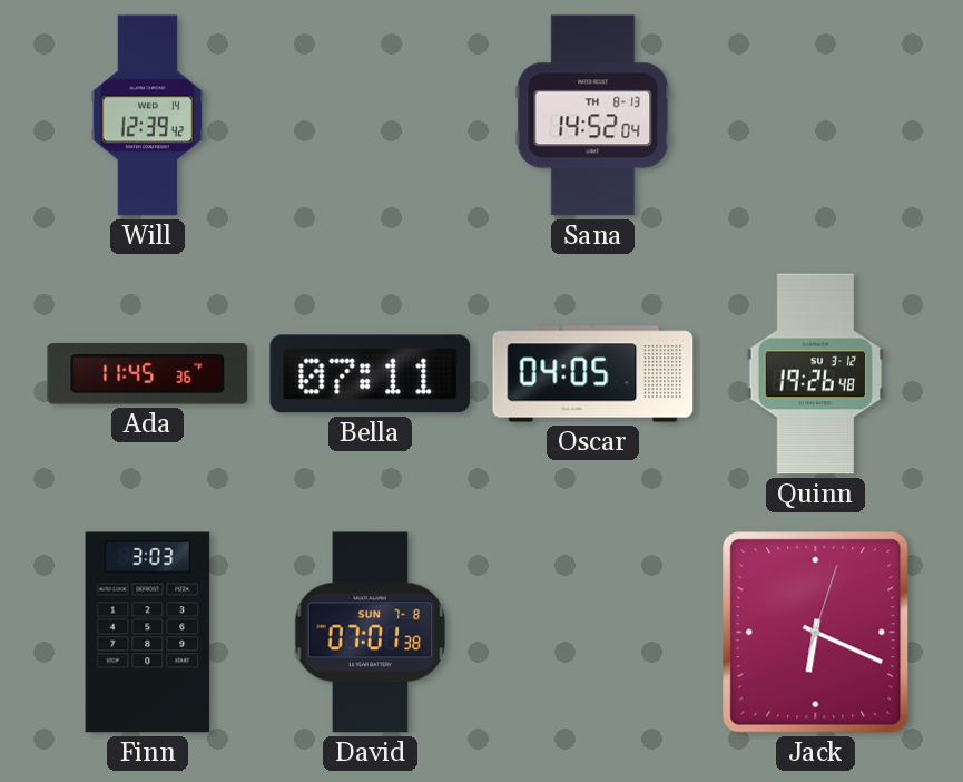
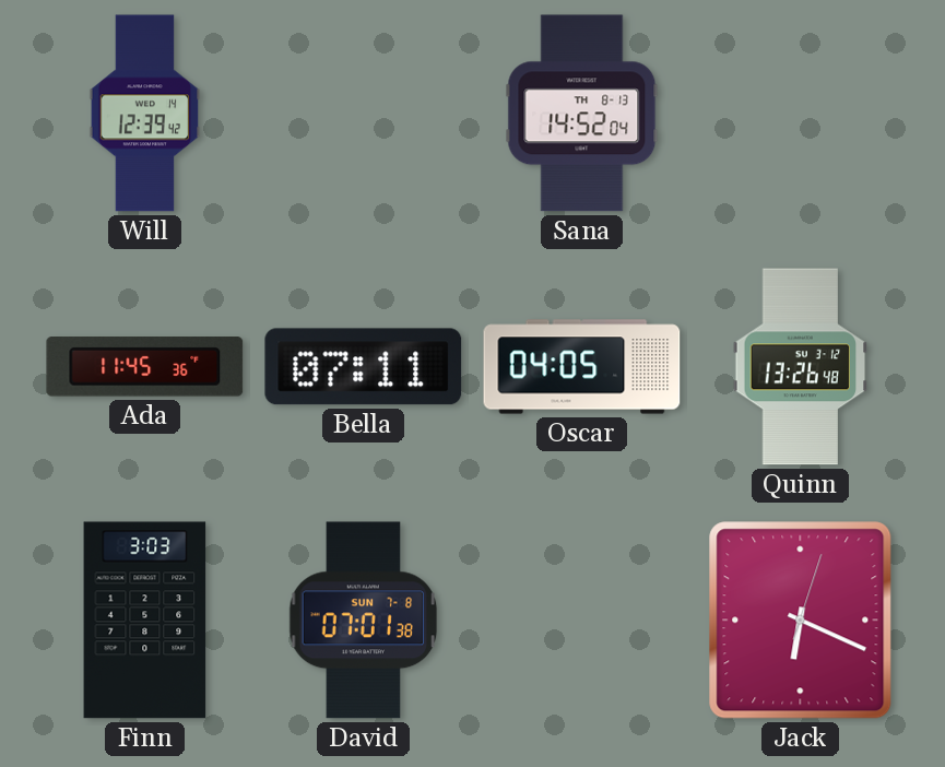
Quinn: 19:26 -> 13:26 (801, 367)
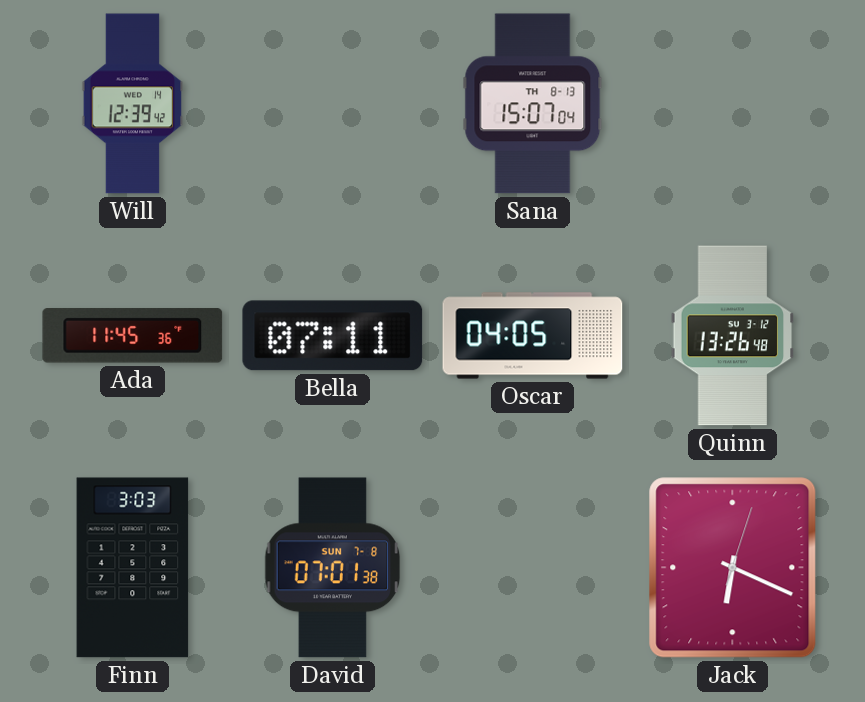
Sana: 14:52 -> 15:07 (533, 104)
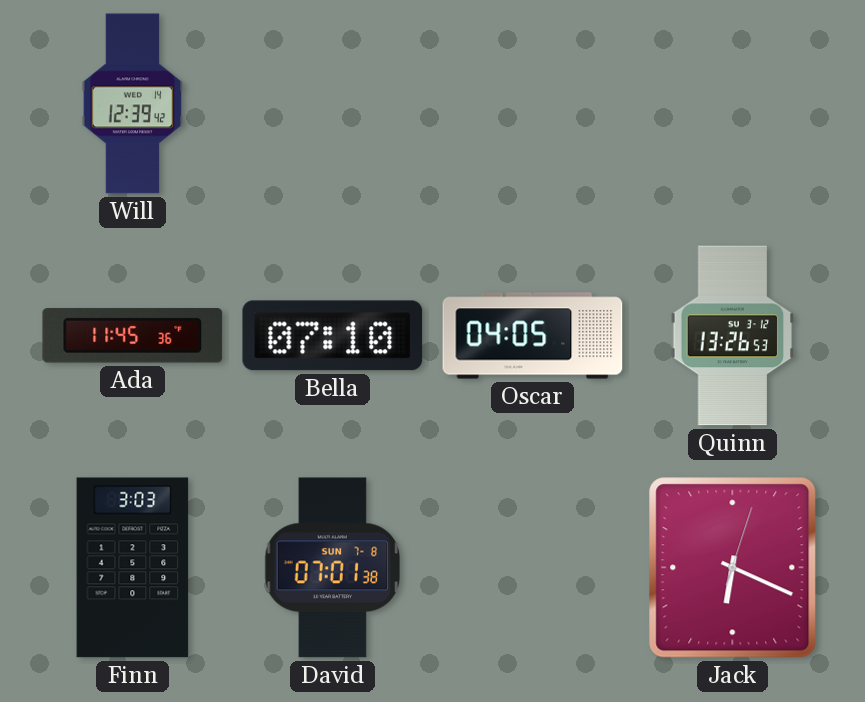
Sana: 15:07 -> none (533, 104)
Bella: 07:11 -> 07:10 (333, 336)
Quinn: 13:26:48 -> 13:26:53 (733, 336)
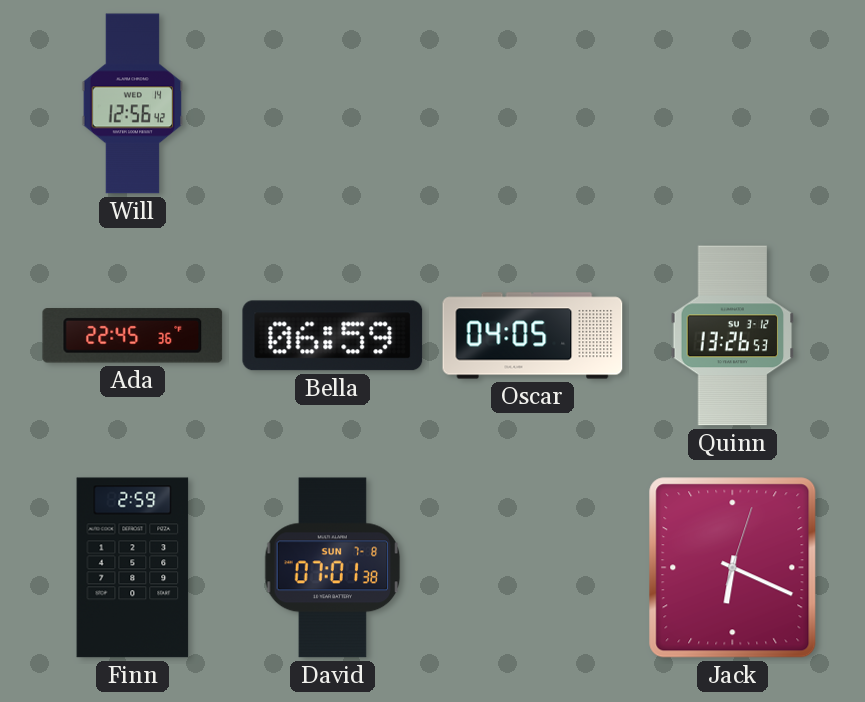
Will: 12:39 -> 12:56 (133, 104)
Ada: 11:45 -> 22:45 (133, 336)
Bella: 07:10 -> 06:59 (333, 336)
Finn: 3:03 -> 2:59 (133, 568)
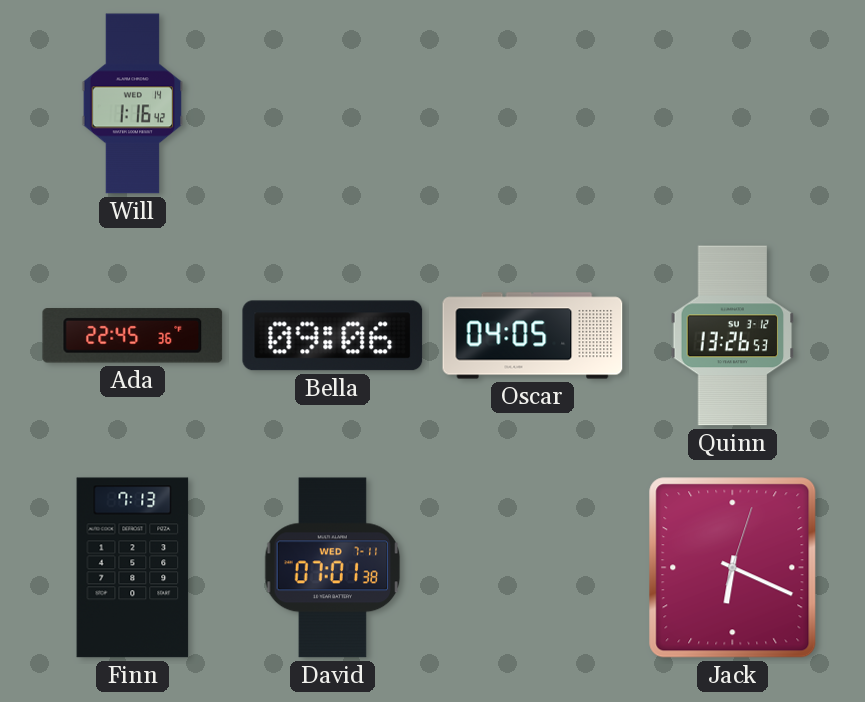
Will: 12:56 -> 1:16 (133, 104)
Bella: 06:59 -> 09:06 (333, 336)
Finn: 2:59 -> 7:13 (133, 568)
David date: SUN 7-8 -> WED 7-11 (333, 568)
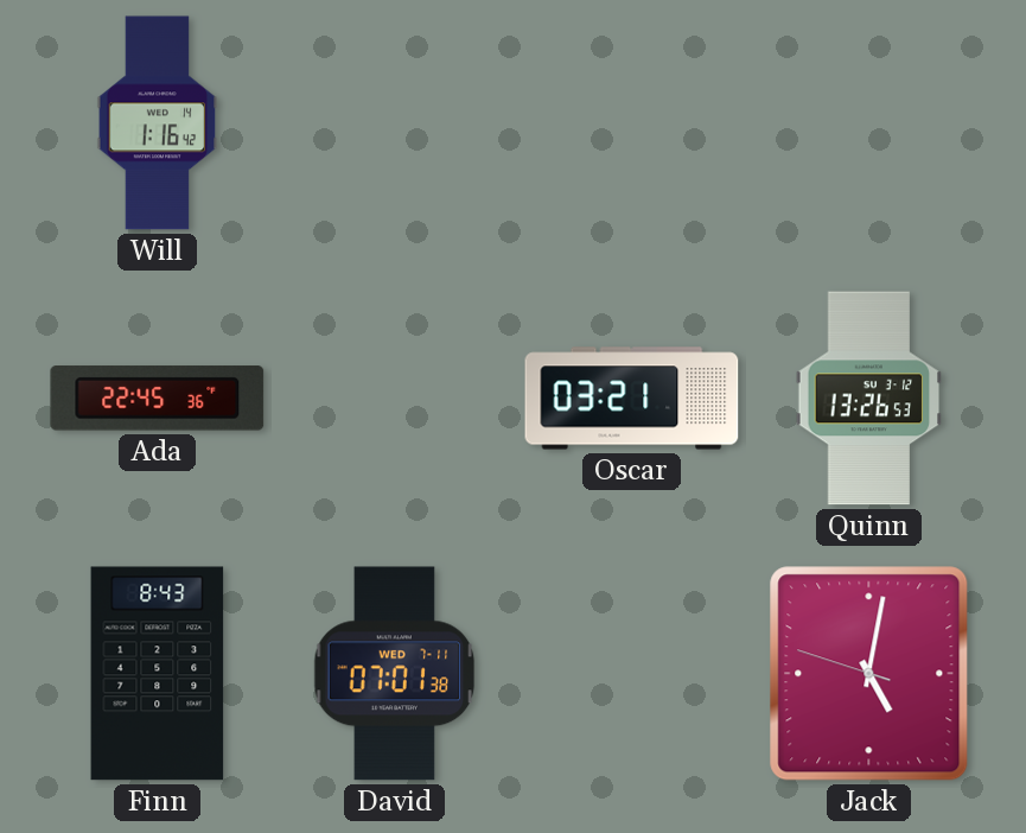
Bella: 09:06 -> none (333, 336)
Oscar: 04:05 -> 03:21 (632, 399)
Finn: 7:13 -> 8:43 (158, 674)
Jack: 6:19 -> 5:01 (869, 674)
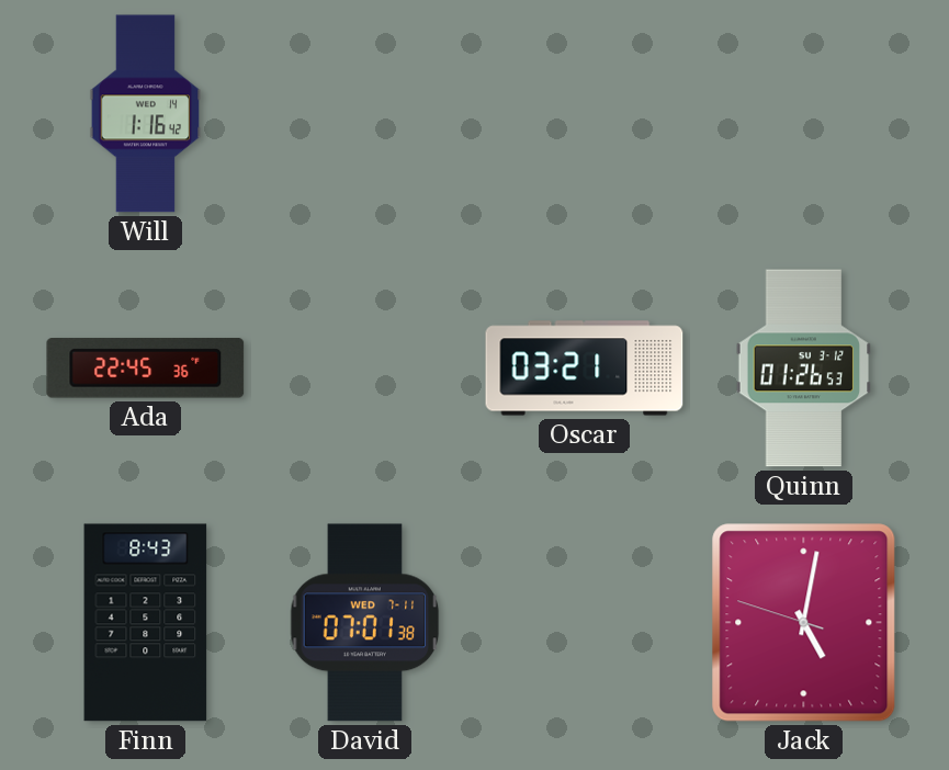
Quinn: 13:26 -> 01:26 (804, 369)
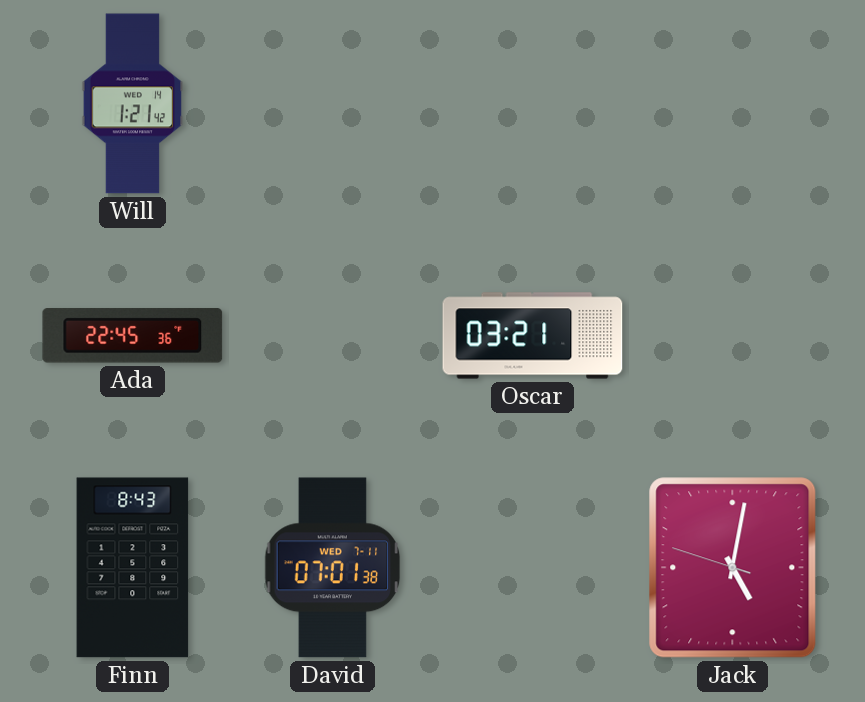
Will: 1:16 -> 1:21 (133, 104)
Quinn: 01:26 -> none (804, 369)
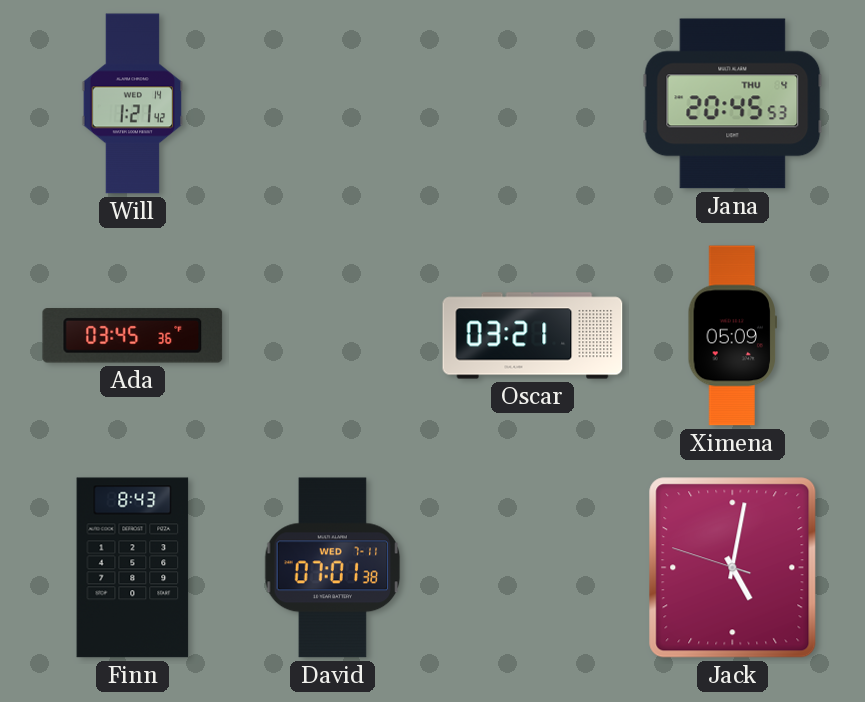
Jana: none -> 20:45 (733, 104)
Ada: 22:45 -> 03:45 (133, 336)
Ximena: none -> 05:09 (732, 336)
